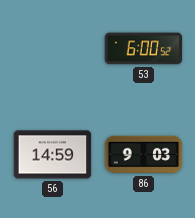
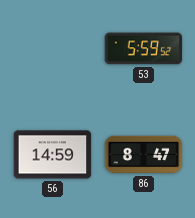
53: 6:00 -> 5:59 (144, 49)
86: 9:03 -> 8:47 (144, 155)
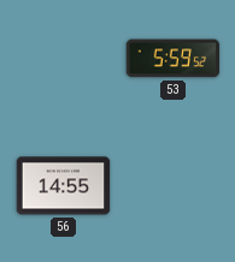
56: 14:59 -> 14:55 (64, 186)
86: 8:47 -> none (144, 155)
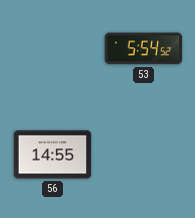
53: 5:59 -> 5:54 (144, 49)
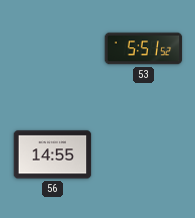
53: 5:54 -> 5:51 (144, 49)
